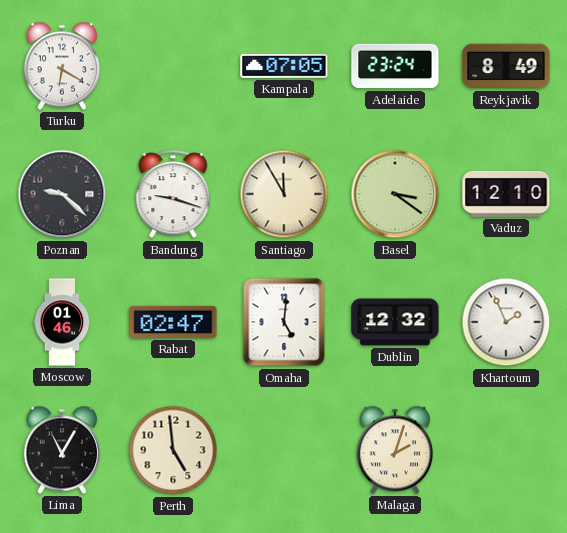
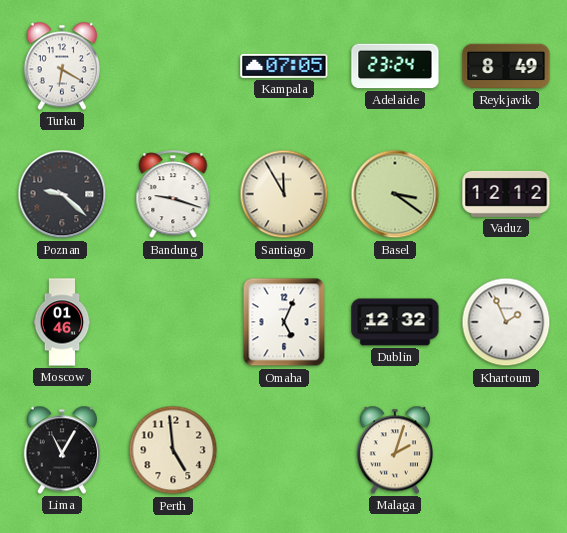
Vaduz: 12:10 -> 12:12 (506, 194)
Rabat: 02:47 -> none (173, 322)
Omaha: 5:01 -> 5:04 (284, 322)
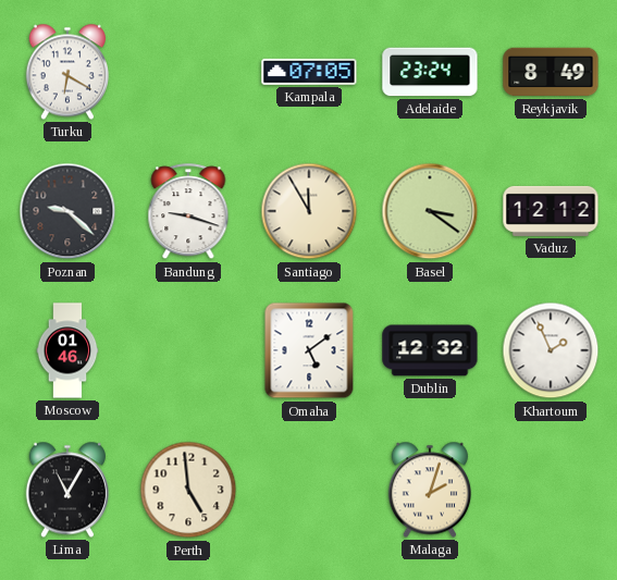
Omaha: 5:04 -> 5:09 (309, 350)
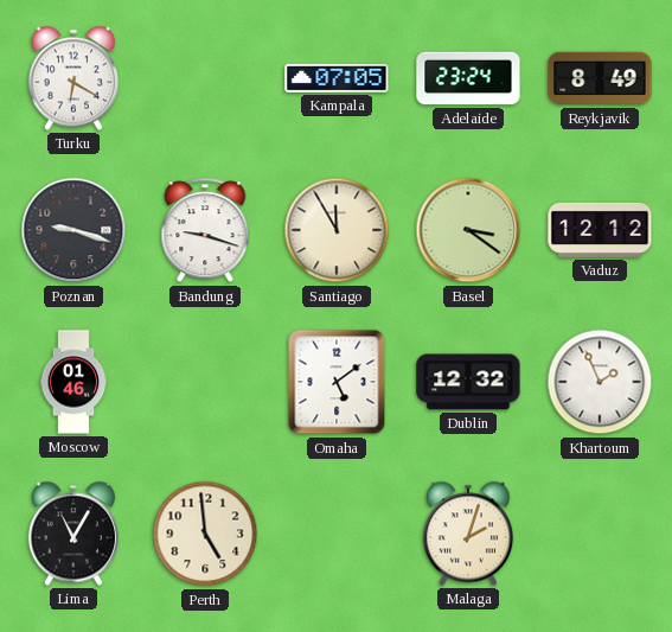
Poznan: 9:22 -> 9:18 (73, 230)
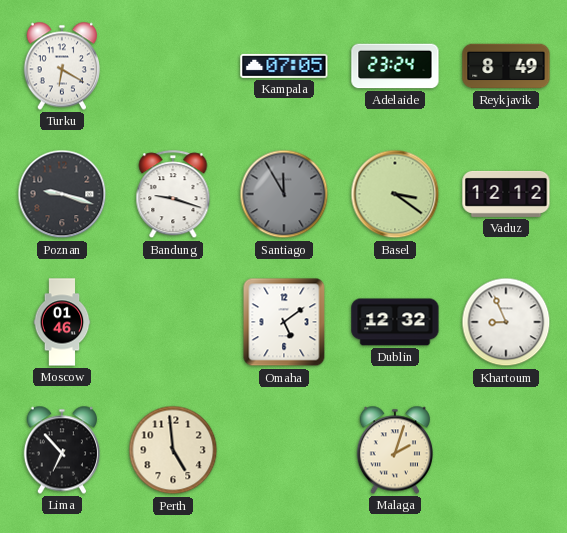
Santiago dial: cream -> grey (284, 194)
Khartoum: 1:56 -> 8:56 (506, 322)
Lima: 11:05 -> 6:53 (61, 450)
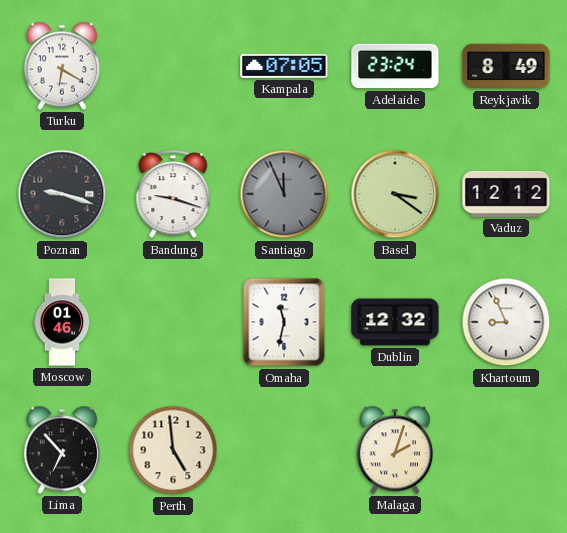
Santiago: 11:55 -> 11:56 (284, 194)
Omaha: 5:09 -> 11:32 (284, 322)
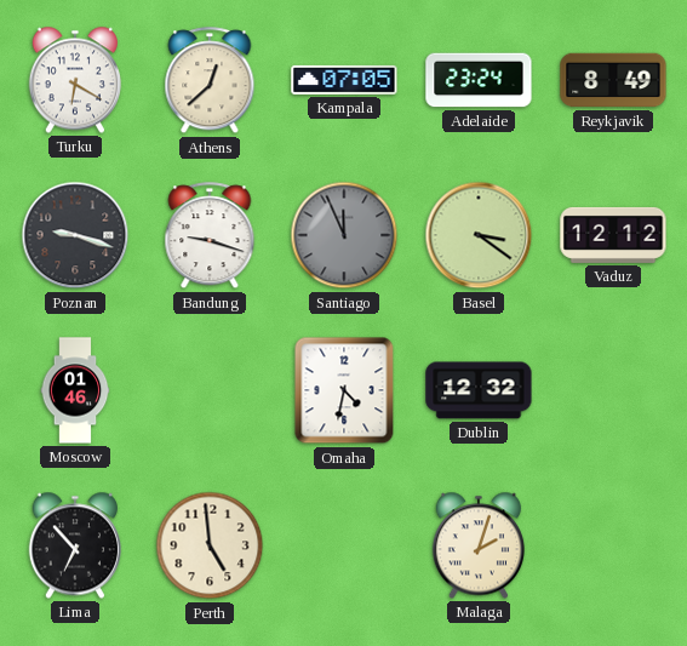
Athens: none -> 12:38 (210, 81)
Omaha: 11:32 -> 4:32 (344, 390)
Khartoum: 8:56 -> none (506, 322)
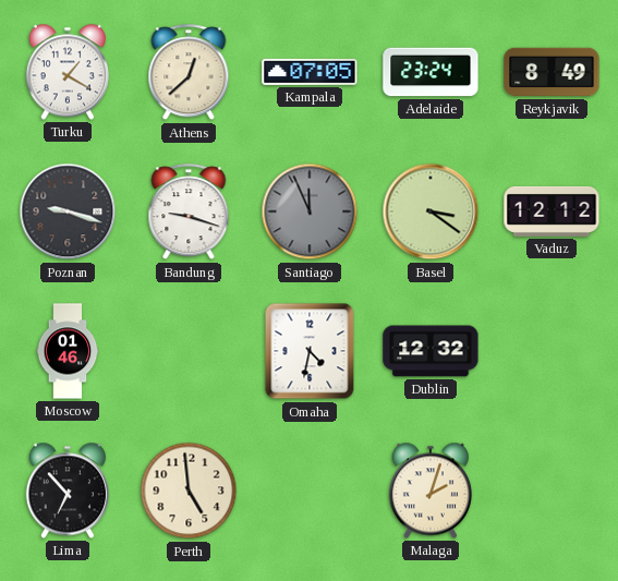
Turku: 6:20 -> 1:20 (66, 72)
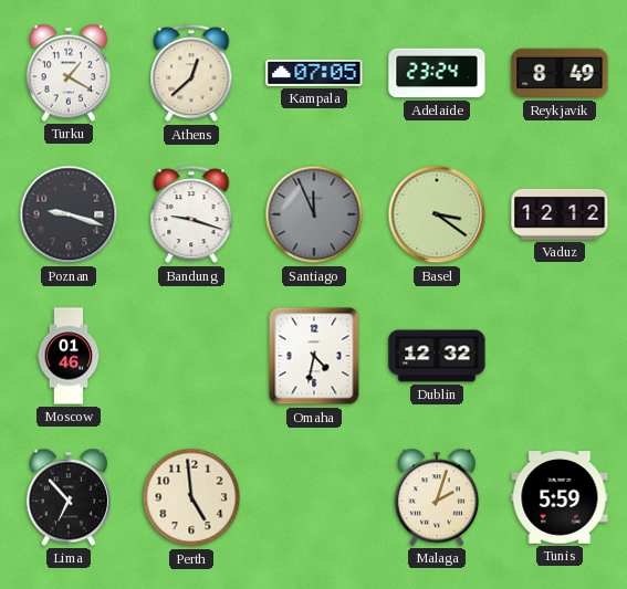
Tunis: none -> 5:59 (560, 497)
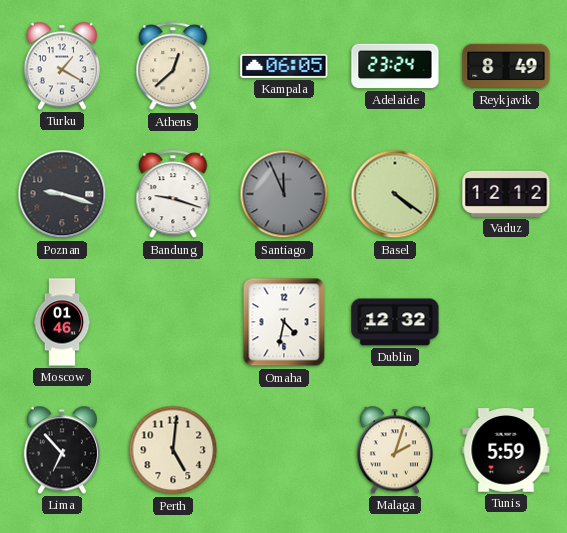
Kampala: 07:05 -> 06:05 (284, 66)
Basel: 3:21 -> 4:21 (395, 194)
Perth: 4:59 -> 5:01 (173, 450)
